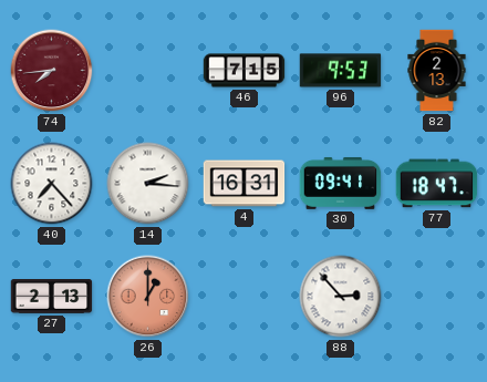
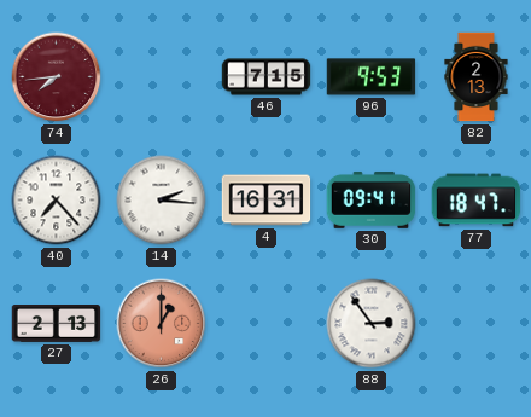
88: 2:53 -> 2:54 (372, 324)
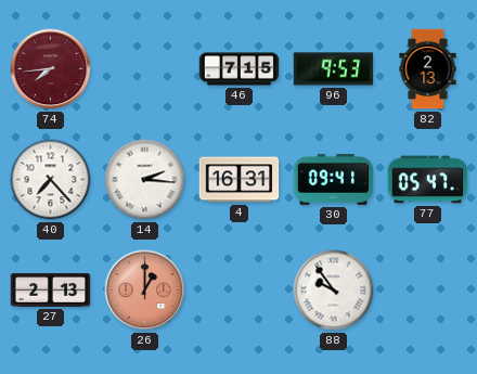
77: 18:47 -> 05:47 (428, 180)
88: 2:54 -> 9:54 (334, 291)
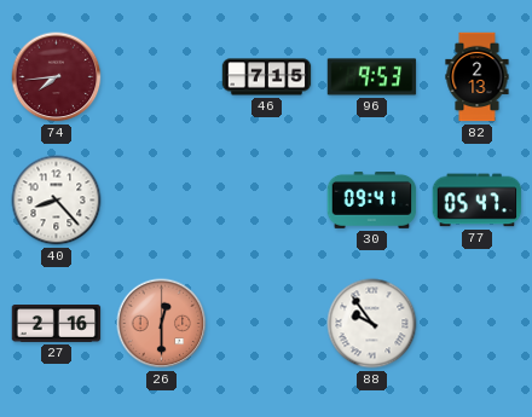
40: 7:23 -> 8:23 (57, 201)
14: 2:16 -> none (145, 180)
4: 16:31 -> none (240, 180)
27: 2:13 -> 2:16 (57, 324)
26: 1:00 -> 12:30 (162, 324)
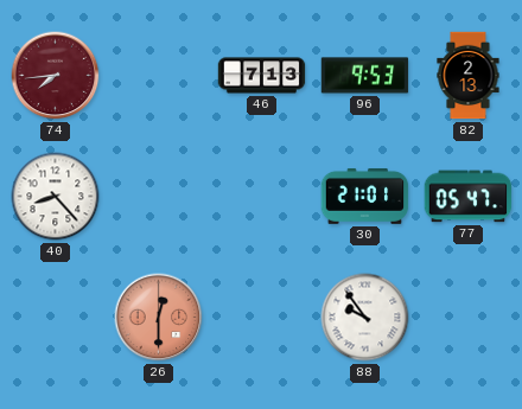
46: 7:15 -> 7:13 (262, 76)
30: 09:41 -> 21:01 (365, 196)
27: 2:16 -> none (57, 324)
